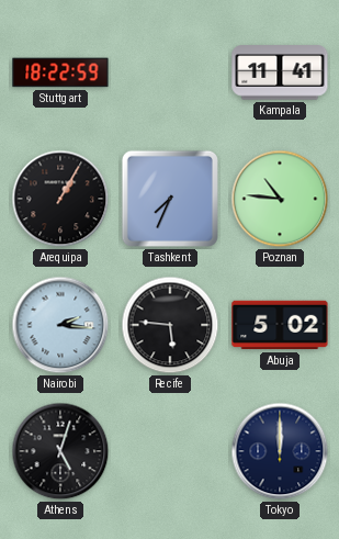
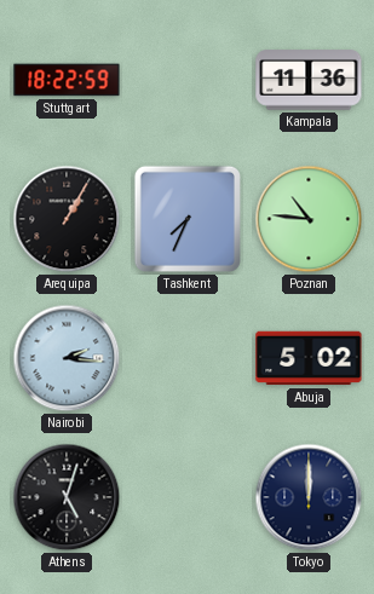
Kampala: 11:41 -> 11:36 (309, 80)
Recife: 5:46 -> none (170, 325)
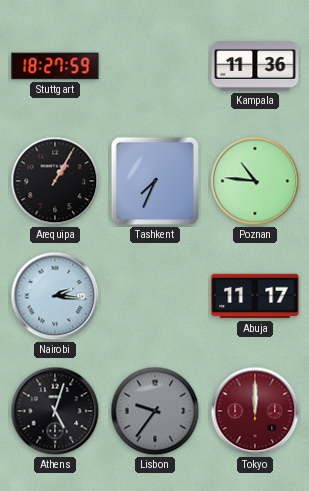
Stuttgart: 18:22 -> 18:27 (55, 66)
Abuja: 5:02 -> 11:17 (255, 296)
Lisbon: none -> 9:36 (155, 411)
Tokyo dial: navy -> burgundy (255, 411)
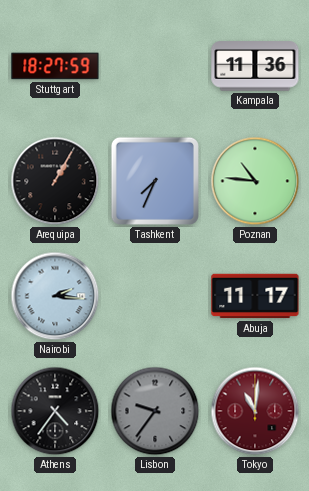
Athens: 5:03 -> 4:36 (55, 411)
Tokyo: 12:00 -> 11:01 (255, 411)
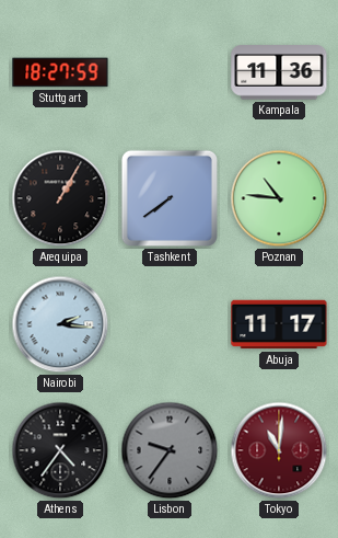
Tashkent: 7:34 -> 7:39 (170, 198)
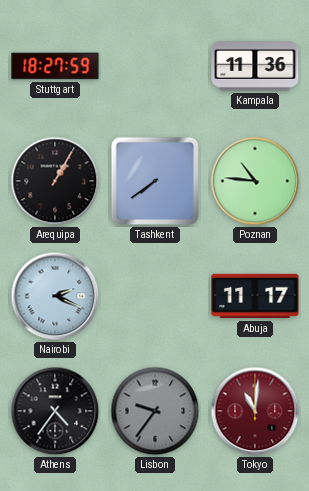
Nairobi: 2:16 -> 2:19 (55, 296)
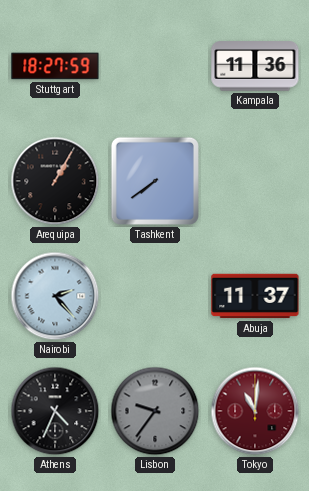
Poznan: 10:46 -> none (255, 181)
Nairobi: 2:19 -> 2:23 (55, 296)
Abuja: 11:17 -> 11:37 (255, 296)
Athens: 4:36 -> 4:34 (55, 411)
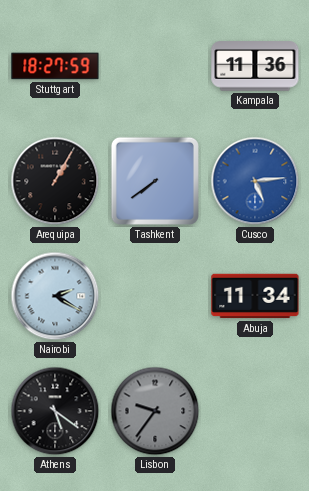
Cusco: none -> 5:14 (255, 181)
Nairobi: 2:23 -> 2:20 (55, 296)
Abuja: 11:37 -> 11:34 (255, 296)
Athens: 4:34 -> 5:21 (55, 411)
Tokyo: 11:01 -> none (255, 411)
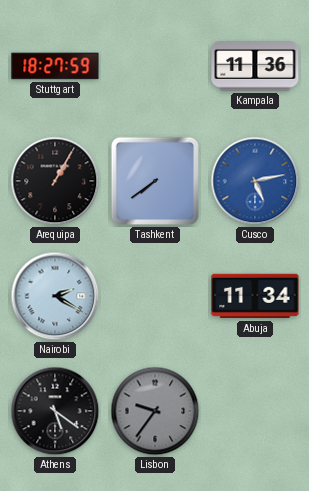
Cusco: 5:14 -> 5:13 (255, 181)
